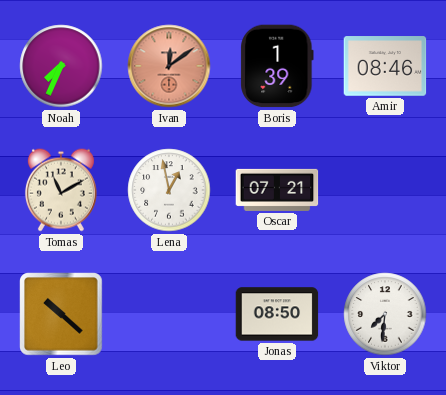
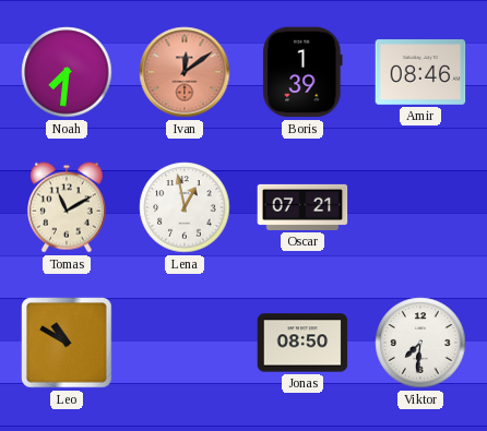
Noah: 7:34 -> 7:31 (67, 72)
Leo: 10:22 -> 10:50 (67, 343)
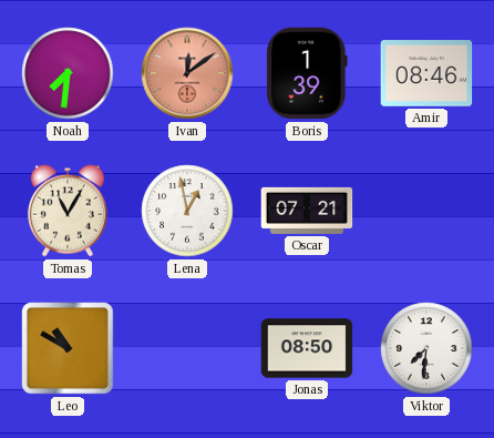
Tomas: 11:10 -> 11:05 (68, 211)
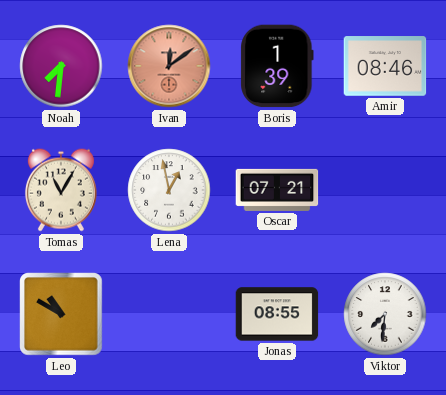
Jonas: 08:50 -> 08:55 (277, 314)
